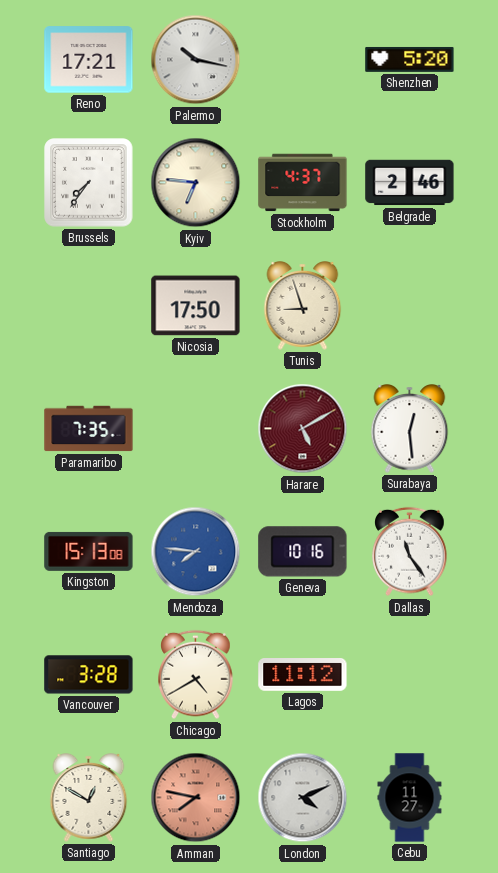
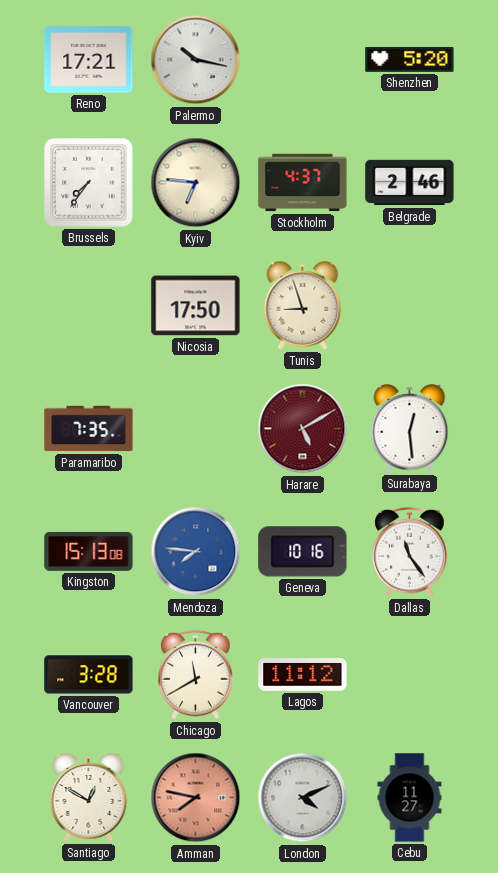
Chicago: 4:40 -> 11:40 (196, 675)
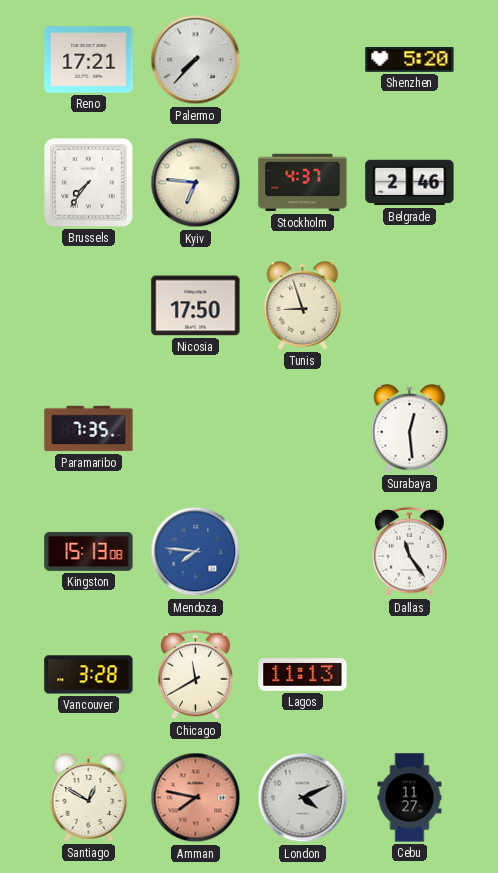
Palermo: 10:17 -> 7:37 (196, 60)
Harare: 5:10 -> none (303, 429)
Geneva: 10:16 -> none (303, 552)
Lagos: 11:12 -> 11:13 (303, 675)
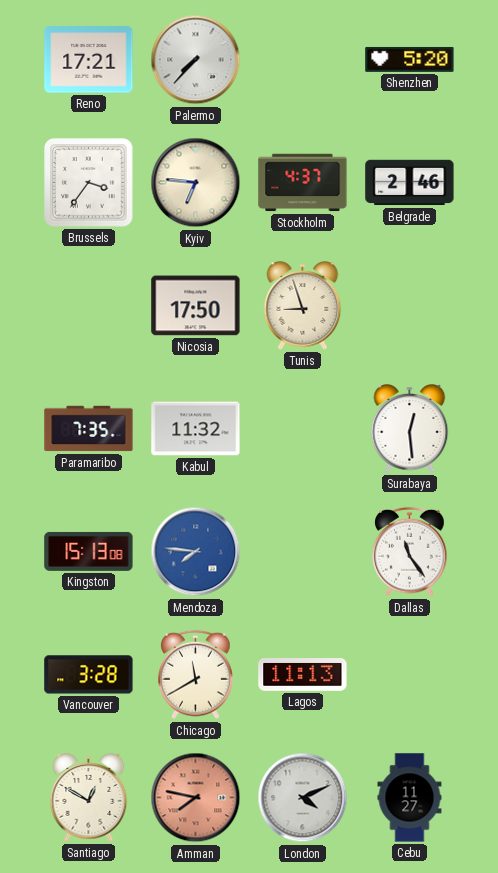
Brussels: 7:36 -> 3:36 (89, 183)
Kabul: none -> 11:32 (196, 429)
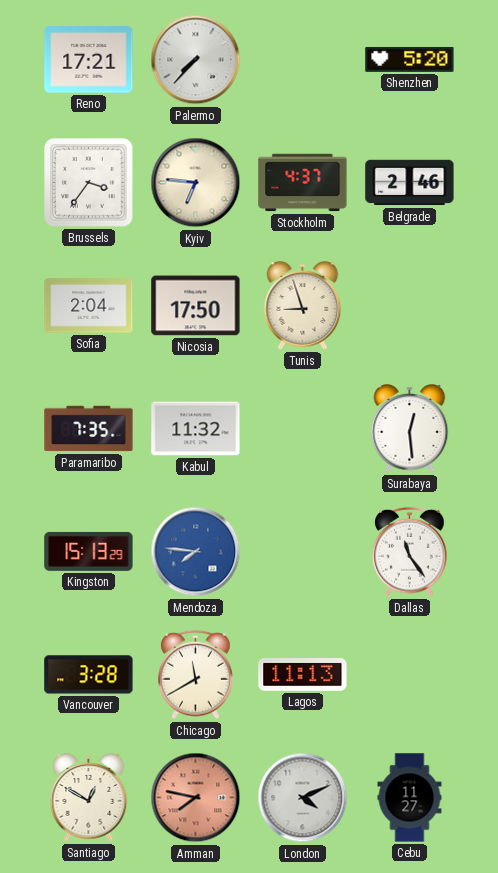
Sofia: none -> 2:04 (89, 306)
Kingston: 15:13:08 -> 15:13:29 (89, 551)
